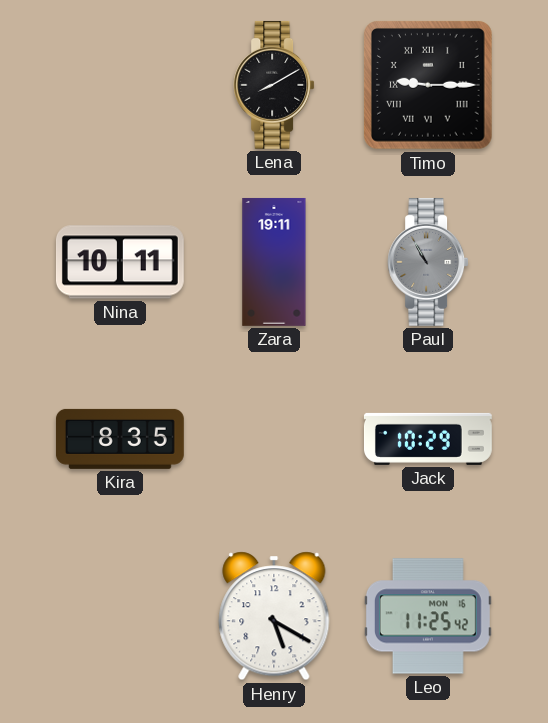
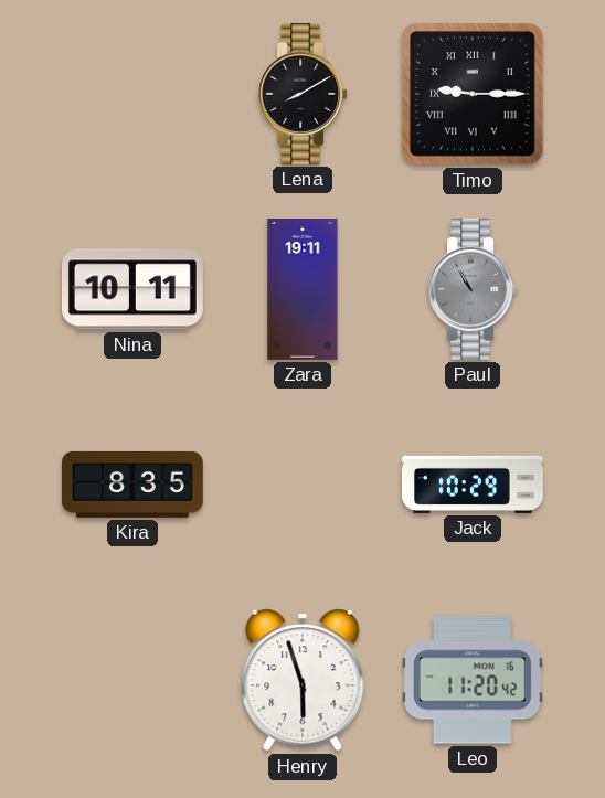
Henry: 5:20 -> 5:57 (302, 680)
Leo: 11:25 -> 11:20 (473, 680)
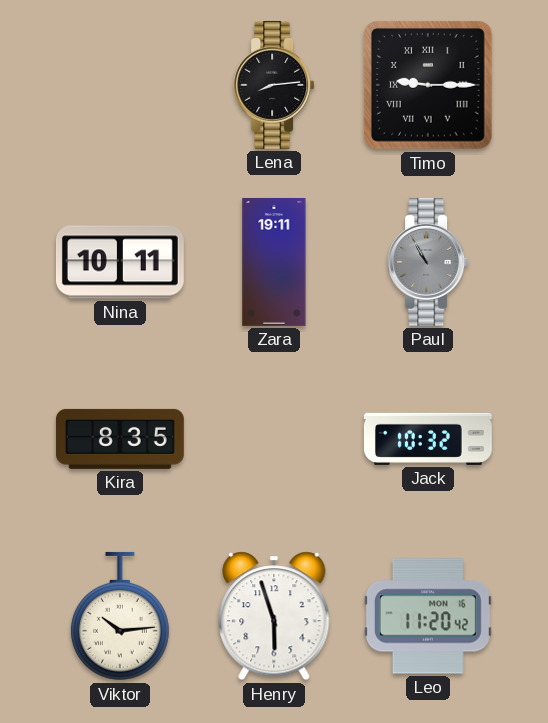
Lena: 8:10 -> 8:14 (274, 85)
Jack: 10:29 -> 10:32 (428, 439)
Viktor: none -> 10:14 (120, 616)
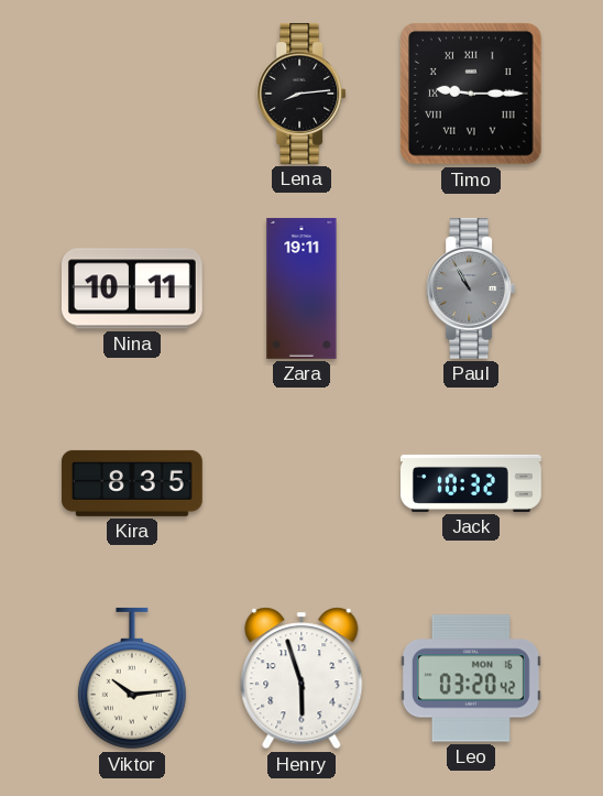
Leo: 11:20 -> 03:20 (471, 678)
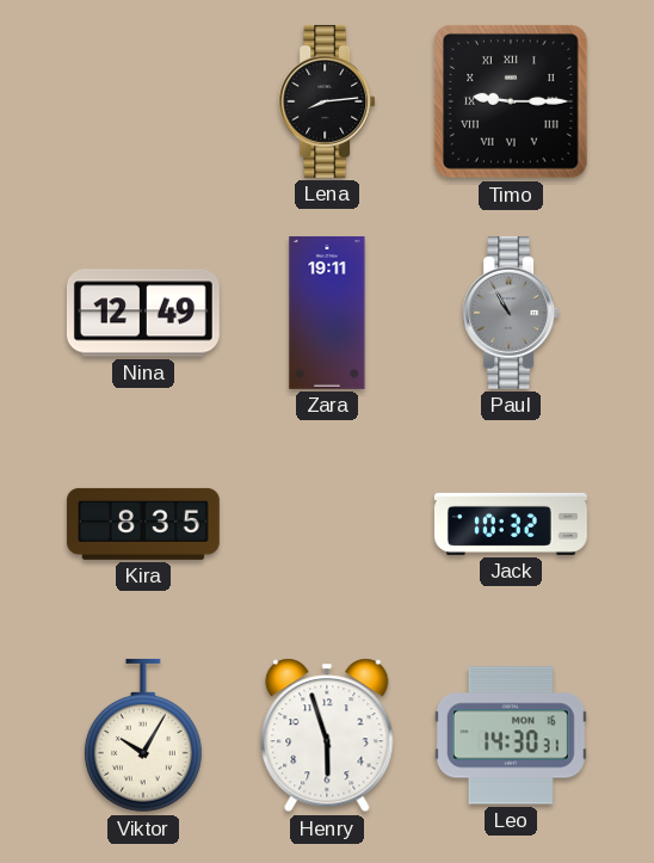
Nina: 10:11 -> 12:49 (143, 313)
Viktor: 10:14 -> 10:05 (143, 735)
Leo: 03:20 -> 14:30 (511, 735)
